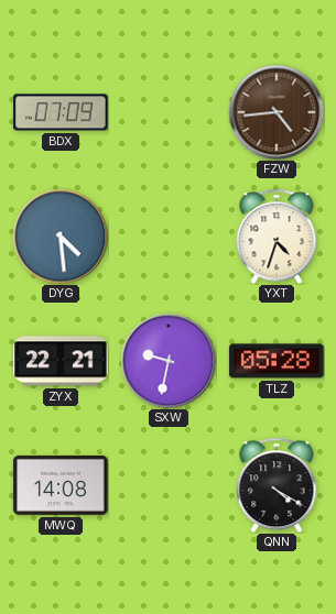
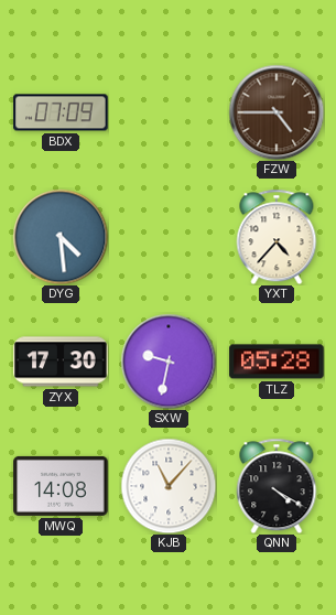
FZW: 4:44 -> 4:45 (277, 112)
YXT: 4:33 -> 4:37 (277, 237)
ZYX: 22:21 -> 17:30 (61, 362)
KJB: none -> 11:07 (169, 486)
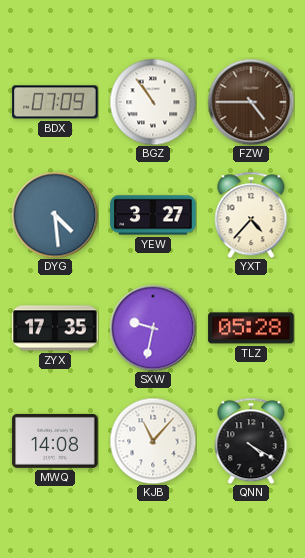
BGZ: none -> 10:54 (153, 102)
YEW: none -> 3:27 (153, 215)
ZYX: 17:30 -> 17:35 (55, 328)
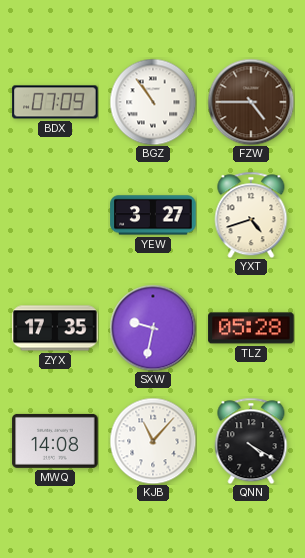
DYG: 4:29 -> none (55, 215)
YXT: 4:37 -> 4:42 (251, 215)
